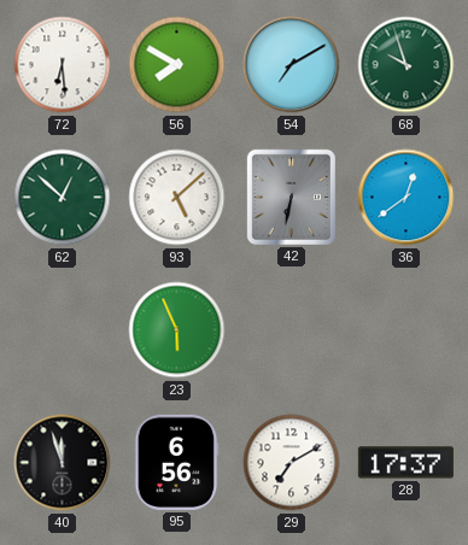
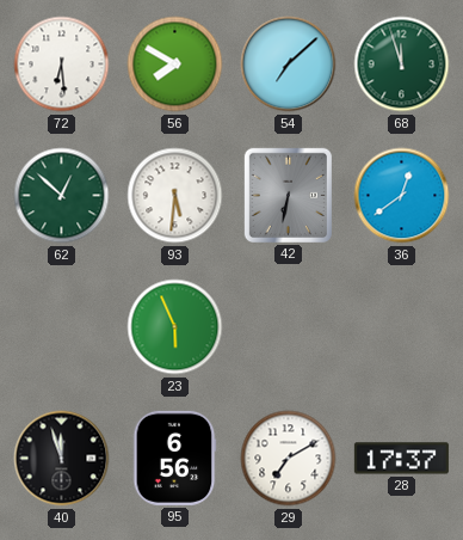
54: 7:10 -> 7:08 (289, 65)
68: 9:57 -> 11:57 (402, 65)
93: 5:08 -> 5:31 (175, 196)
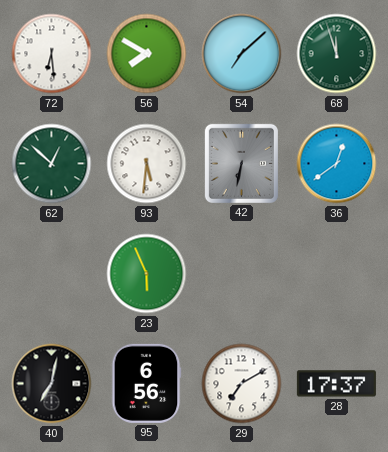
40: 11:57 -> 7:02 (52, 384)
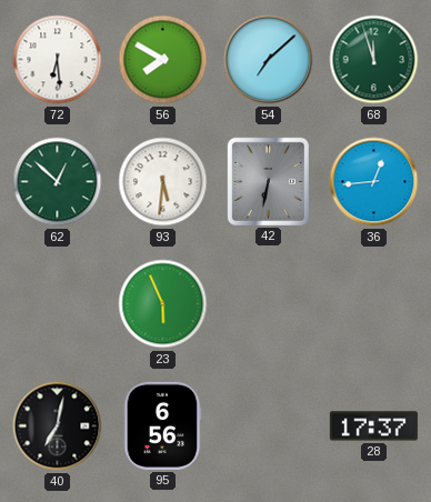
36: 12:39 -> 12:44 (374, 182)
29: 7:10 -> none (242, 384)
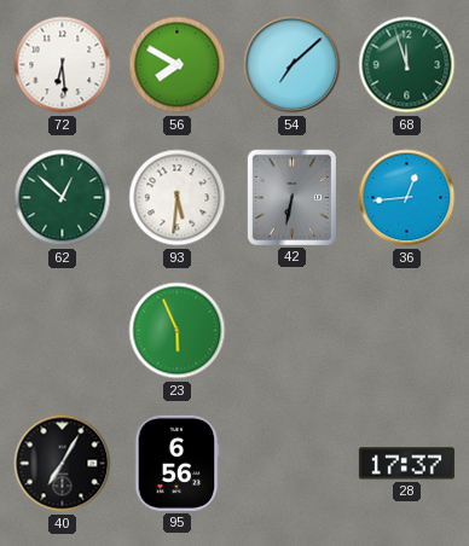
40: 7:02 -> 7:05 (63, 464)
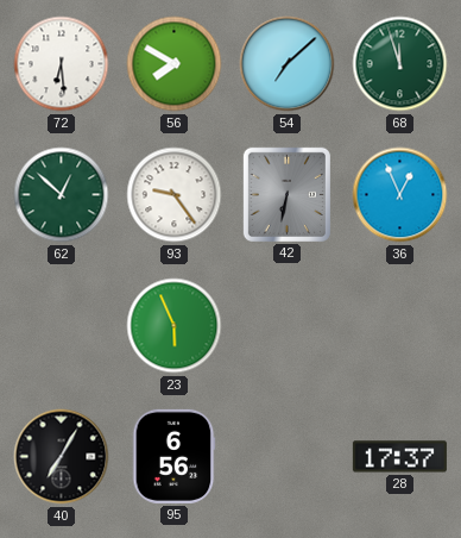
93: 5:31 -> 9:24 (175, 195)
36: 12:44 -> 12:56 (400, 195)
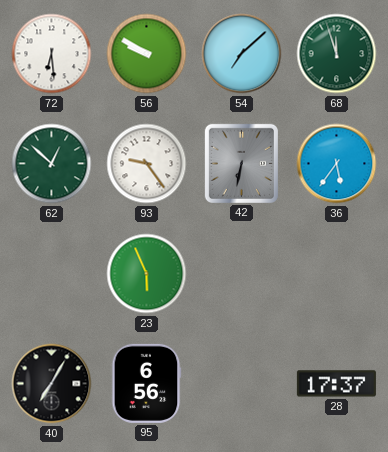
56: 7:50 -> 9:50 (147, 54)
36: 12:56 -> 5:36 (337, 164)
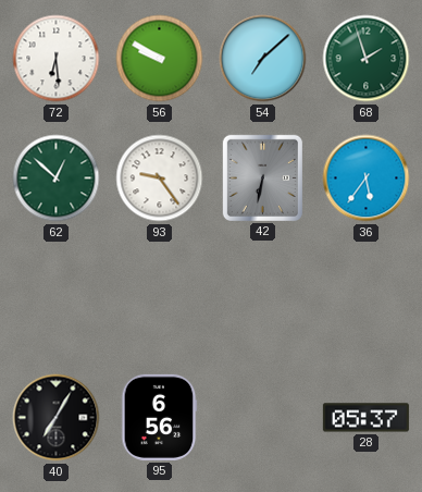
68: 11:57 -> 1:57 (367, 59)
23: 5:56 -> none (147, 274)
28: 17:37 -> 05:37 (365, 418)
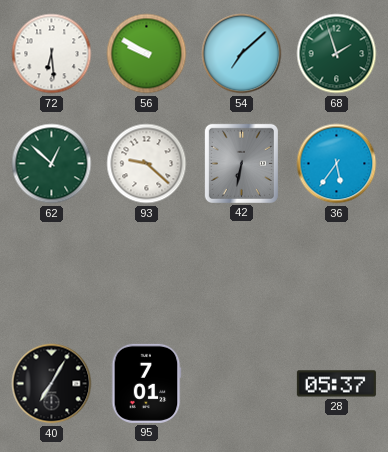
93: 9:24 -> 9:22 (147, 164)
95: 6:56 -> 7:01 (146, 383)
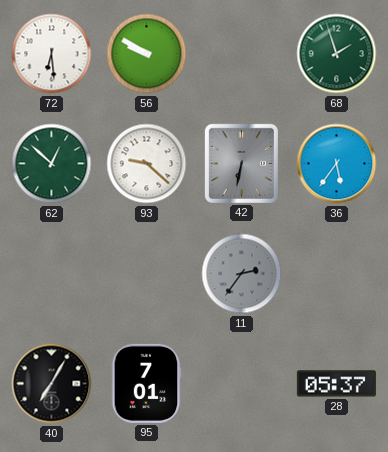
54: 7:08 -> none (242, 54)
11: none -> 2:36 (242, 274)
